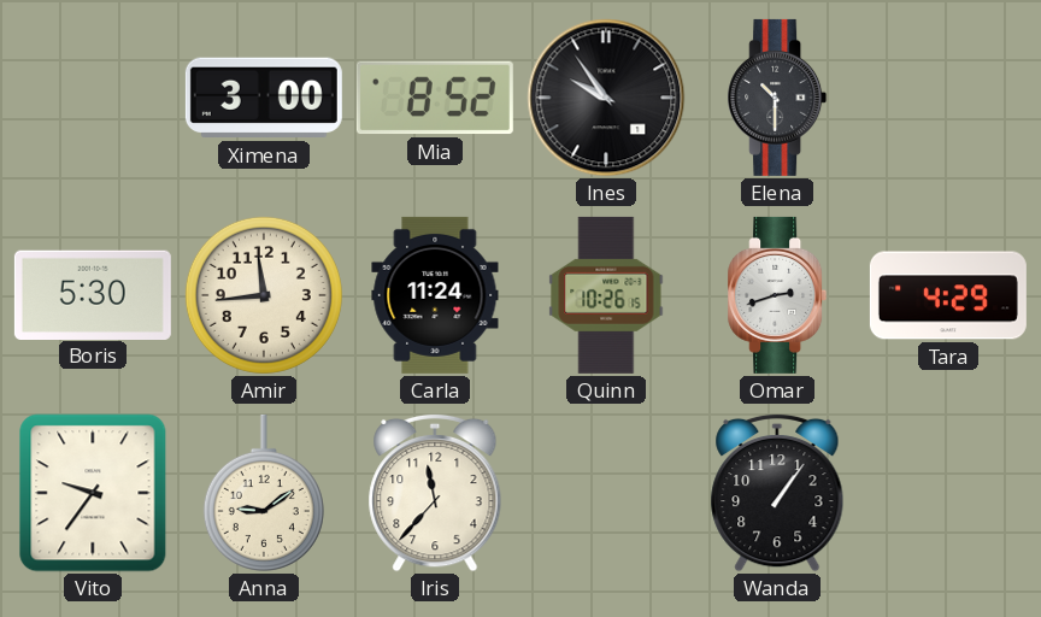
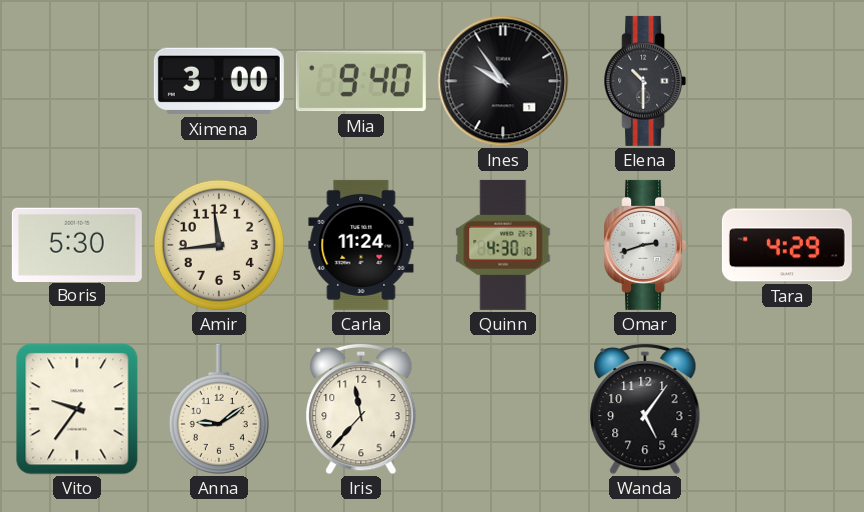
Mia: 8:52 -> 9:40 (361, 81)
Quinn: 10:26 -> 4:30 (503, 245)
Wanda: 1:06 -> 5:06 (645, 409)
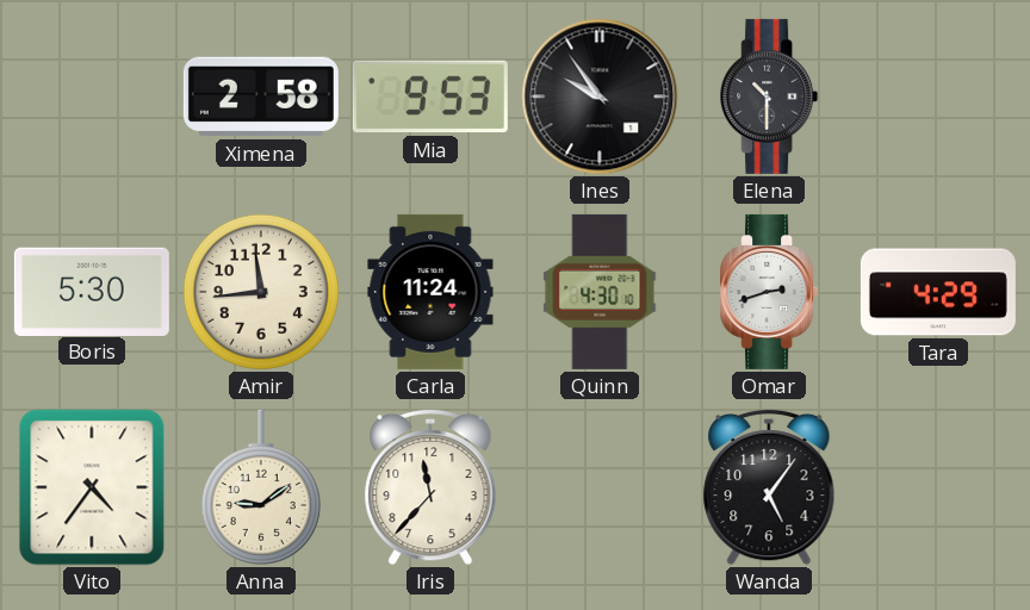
Ximena: 3:00 -> 2:58 (261, 97)
Mia: 9:40 -> 9:53 (430, 97)
Vito: 9:36 -> 4:36 (92, 487)
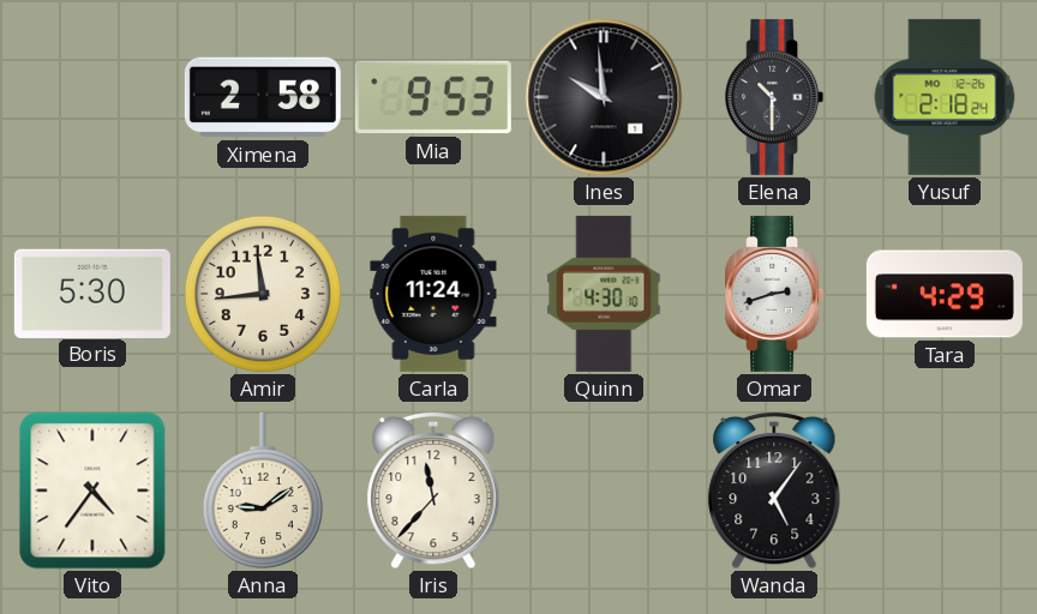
Ines: 9:54 -> 9:59 (604, 97)
Yusuf: none -> 2:18 (945, 97)
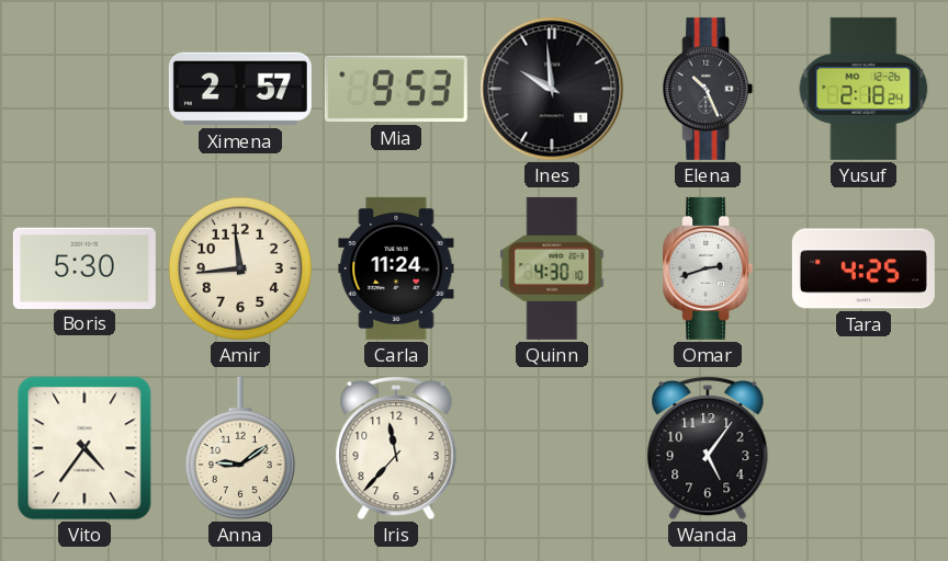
Ximena: 2:58 -> 2:57 (240, 89)
Elena: 10:30 -> 10:26 (708, 89)
Tara: 4:29 -> 4:25 (864, 268)
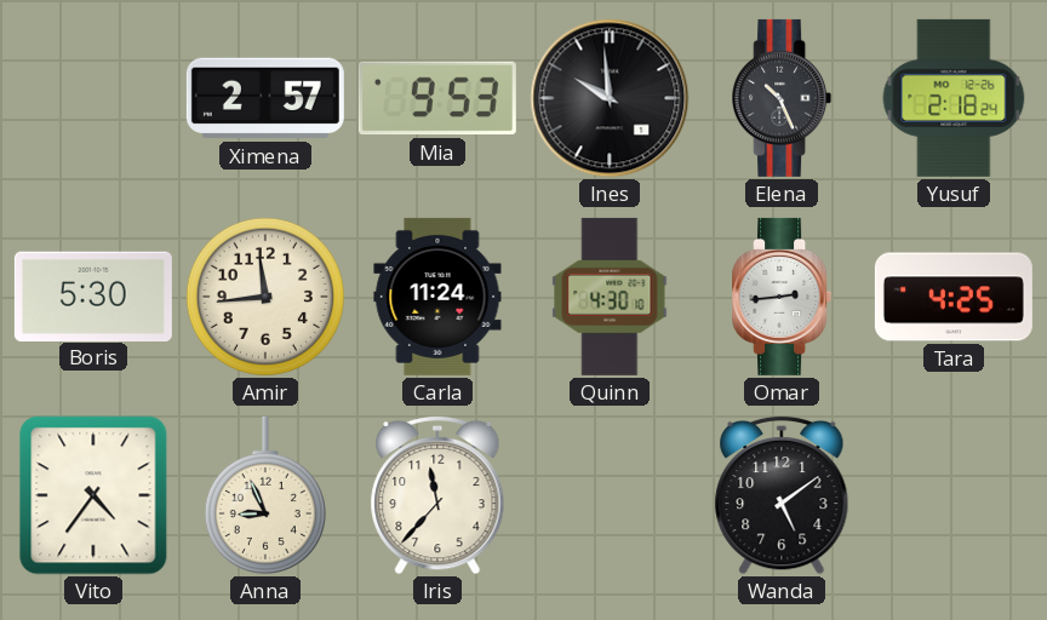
Omar: 2:42 -> 2:44 (782, 297)
Anna: 9:09 -> 8:56 (265, 495)
Wanda: 5:06 -> 5:09 (782, 495)
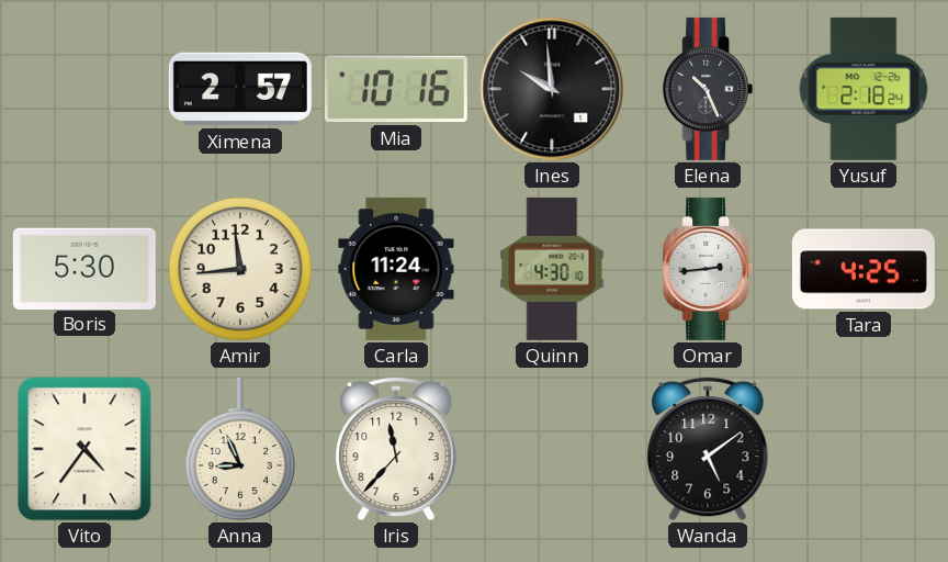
Mia: 9:53 -> 10:16 (396, 89)
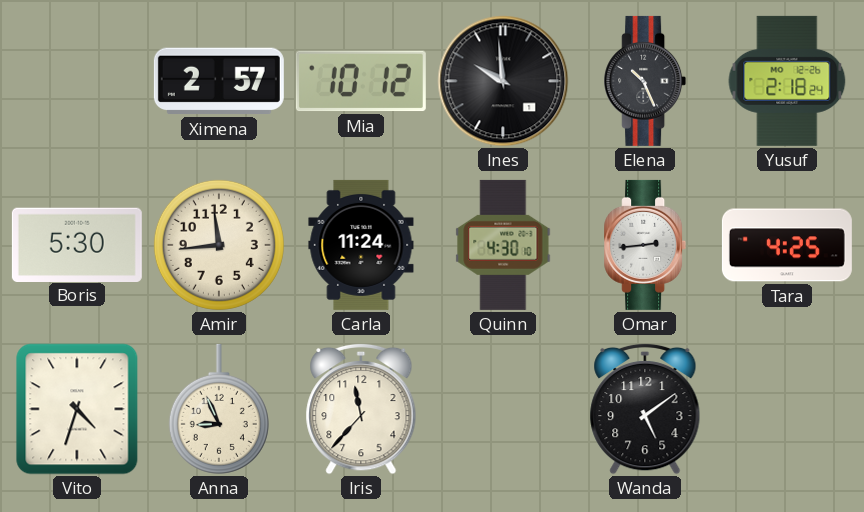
Mia: 10:16 -> 10:12 (361, 81)
Vito: 4:36 -> 4:33 (77, 409)
